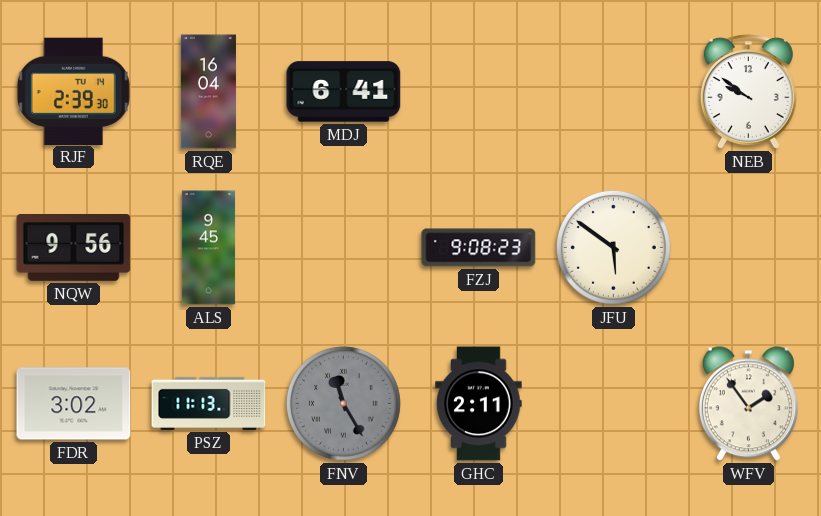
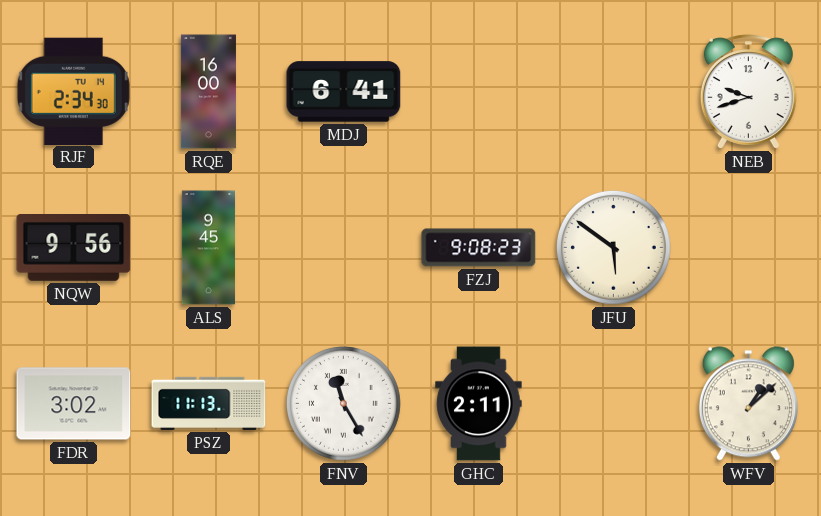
RJF: 2:39 -> 2:34 (73, 91)
RQE: 16:04 -> 16:00 (208, 92)
NEB: 9:51 -> 9:42 (748, 92)
FNV dial: grey -> white (343, 403)
WFV: 1:54 -> 1:08 (748, 404)
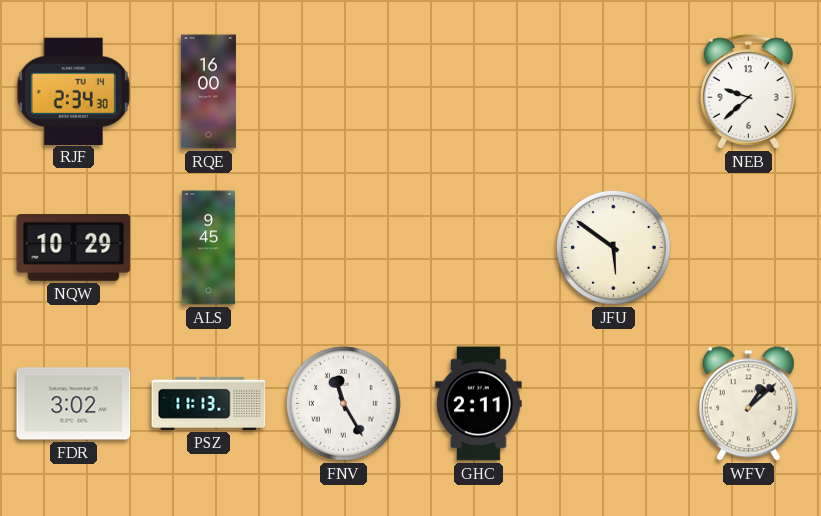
MDJ: 6:41 -> none (344, 92)
NEB: 9:42 -> 9:38 (748, 92)
NQW: 9:56 -> 10:29 (74, 248)
FZJ: 9:08 -> none (479, 248)
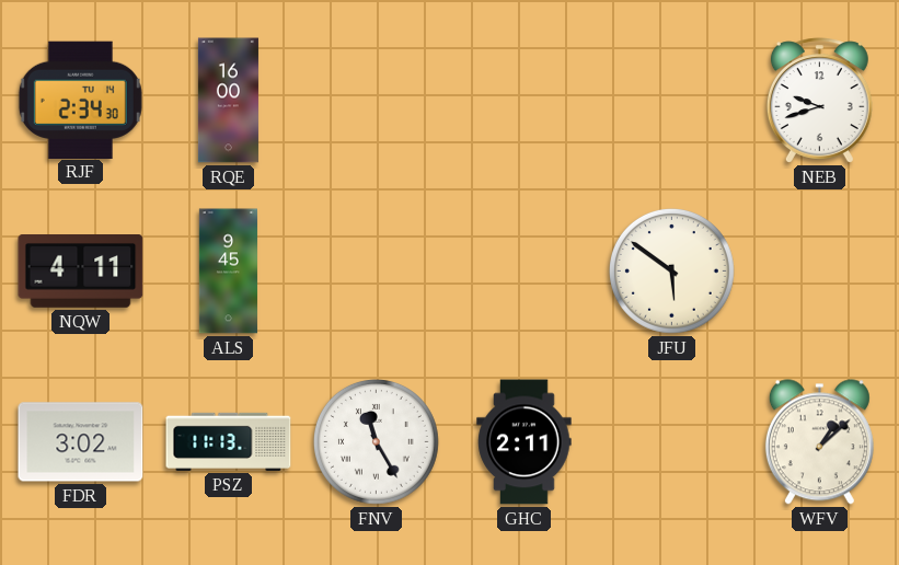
NEB: 9:38 -> 9:42 (819, 101)
NQW: 10:29 -> 4:11 (81, 272)
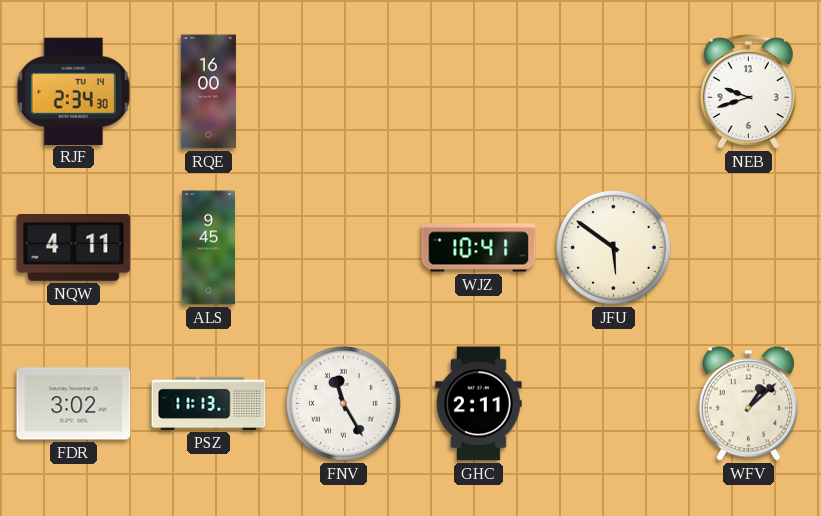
WJZ: none -> 10:41 (479, 248)
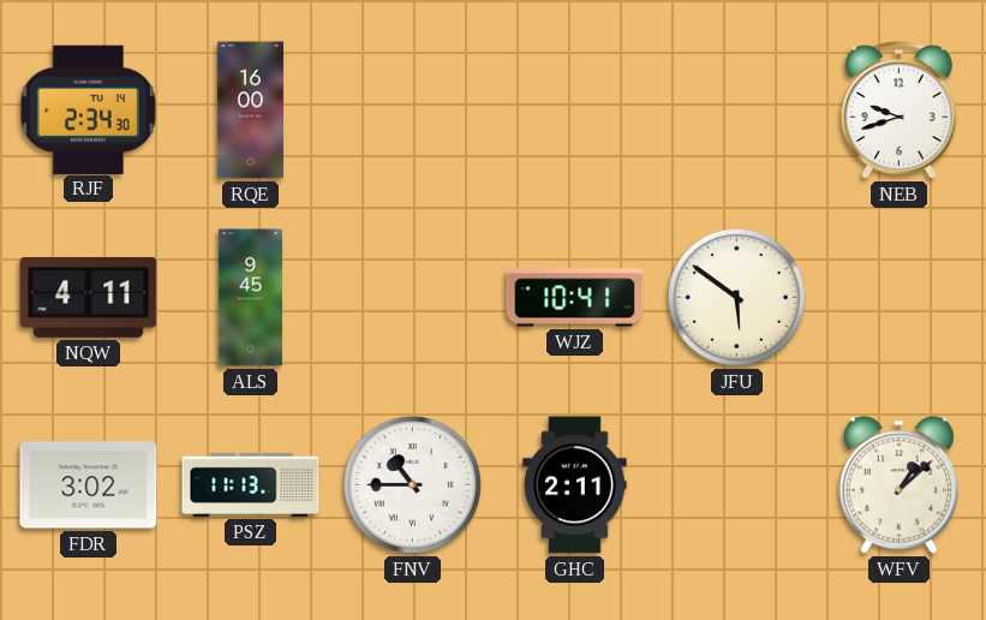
FNV: 11:25 -> 10:45 (412, 484)
